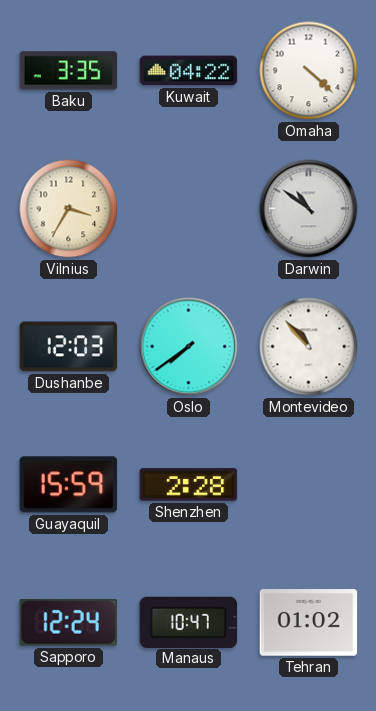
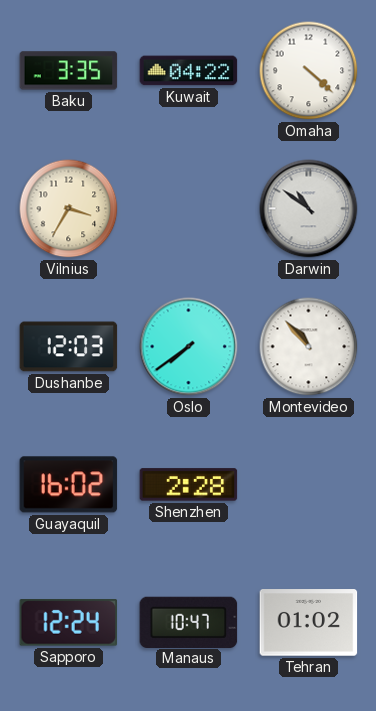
Guayaquil: 15:59 -> 16:02 (69, 485)
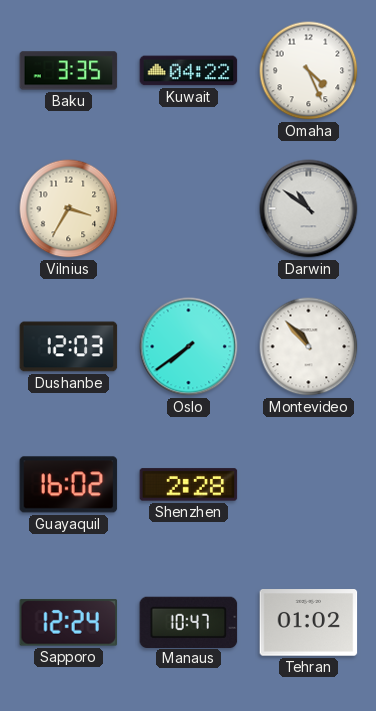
Omaha: 4:22 -> 4:26 (309, 71)
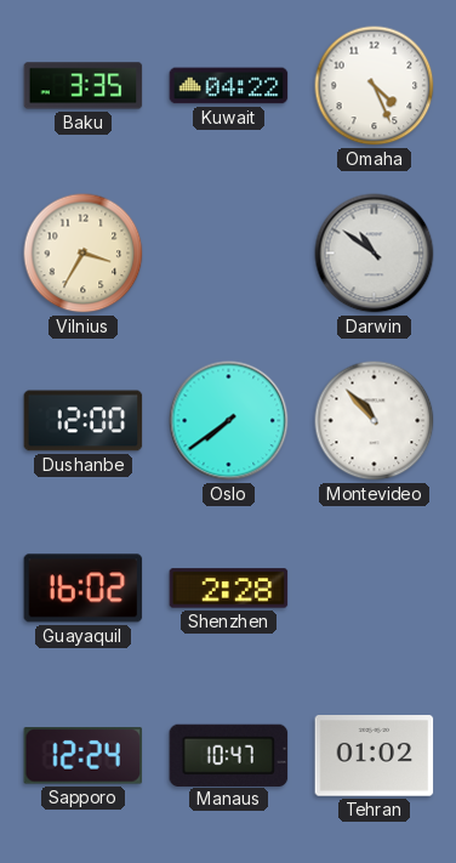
Dushanbe: 12:03 -> 12:00 (84, 421)
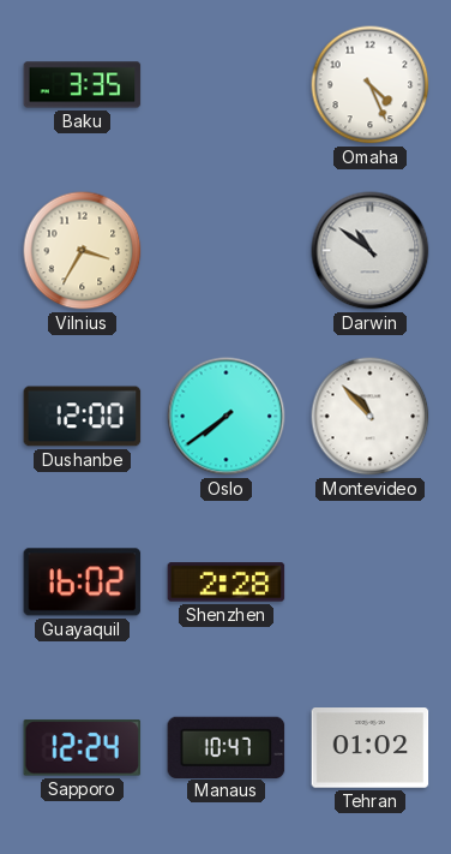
Kuwait: 04:22 -> none (229, 86)
